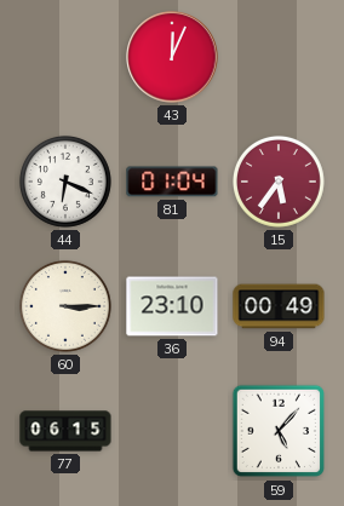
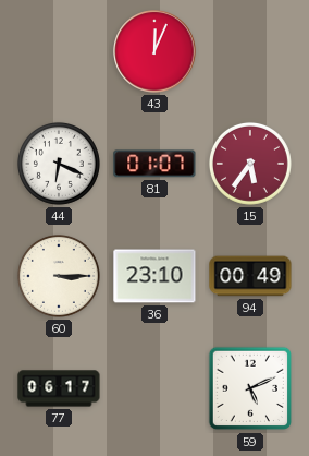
81: 01:04 -> 01:07 (154, 164)
77: 06:15 -> 06:17 (59, 388)
59: 5:07 -> 5:11 (250, 388)
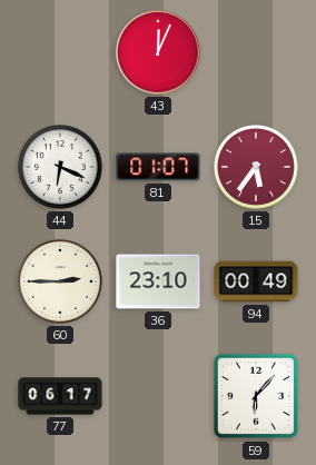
60: 3:15 -> 2:45 (60, 281)
59: 5:11 -> 6:07 (256, 396)
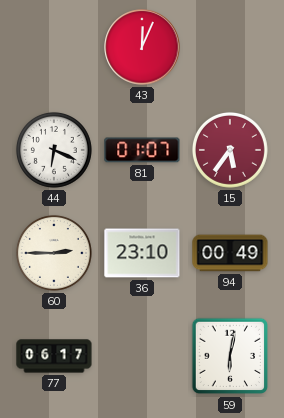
59: 6:07 -> 6:02 (230, 356)
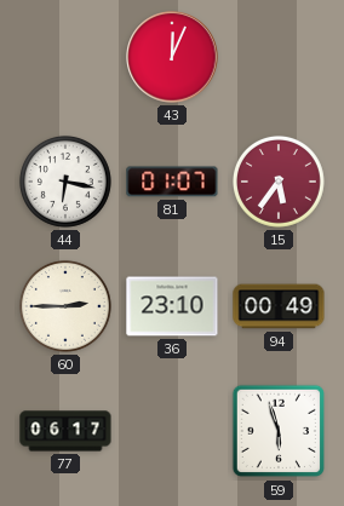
44: 6:19 -> 6:17 (65, 182)
59: 6:02 -> 5:57 (279, 431)
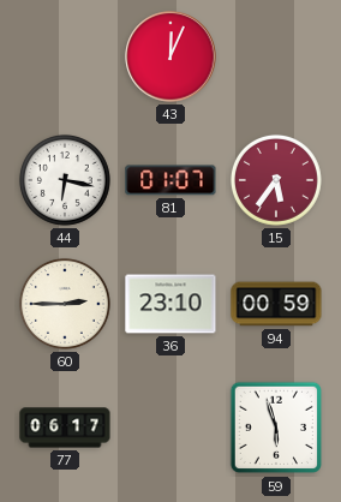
94: 00:49 -> 00:59 (276, 304)
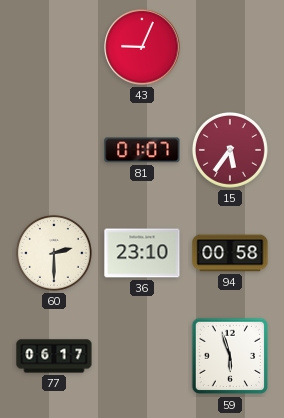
43: 12:04 -> 9:04 (142, 47)
44: 6:17 -> none (65, 180)
60: 2:45 -> 2:30 (54, 253)
94: 00:59 -> 00:58 (230, 253)
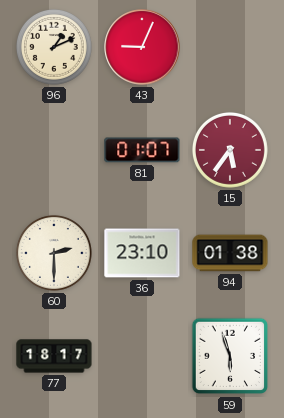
96: none -> 1:11 (54, 47)
94: 00:58 -> 01:38 (230, 253)
77: 06:17 -> 18:17 (54, 356)
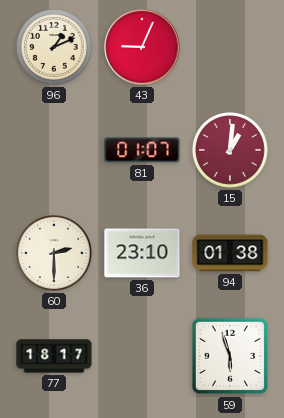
15: 5:36 -> 1:01 (230, 150)
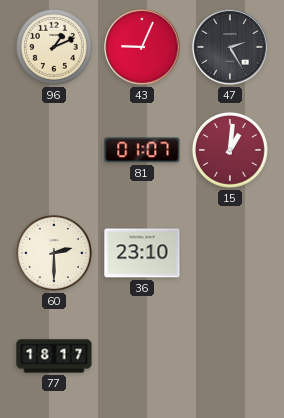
47: none -> 2:25 (230, 47)
94: 01:38 -> none (230, 253)
59: 5:57 -> none (230, 356)
